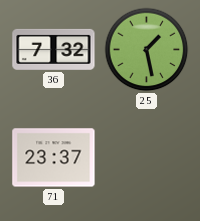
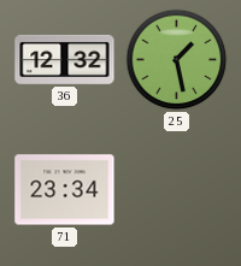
36: 7:32 -> 12:32 (65, 59)
71: 23:37 -> 23:34 (65, 190)
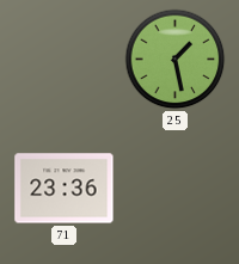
36: 12:32 -> none (65, 59)
71: 23:34 -> 23:36 (65, 189)
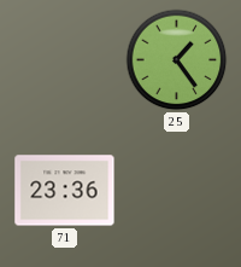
25: 1:28 -> 1:24 (177, 60)
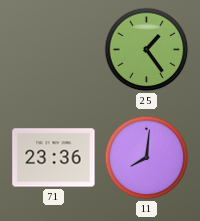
11: none -> 8:01 (147, 158)
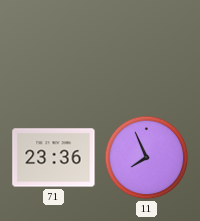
25: 1:24 -> none (147, 50)
11: 8:01 -> 7:56 (147, 158)
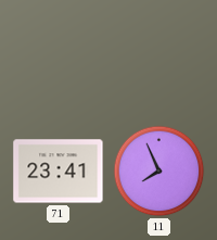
71: 23:36 -> 23:41 (59, 172)
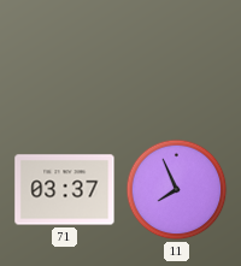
71: 23:41 -> 03:37 (65, 190)
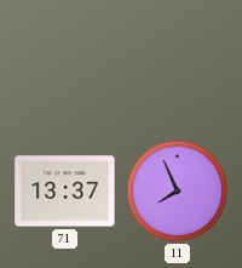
71: 03:37 -> 13:37 (65, 192)
